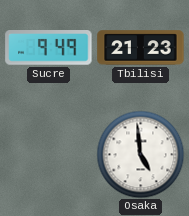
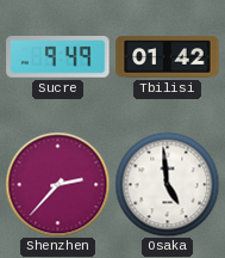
Tbilisi: 21:23 -> 01:42 (168, 57)
Shenzhen: none -> 2:37 (57, 184)
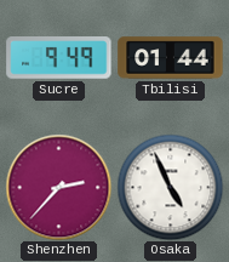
Tbilisi: 01:42 -> 01:44 (171, 58)
Osaka: 4:59 -> 4:56 (170, 187)
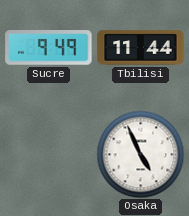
Tbilisi: 01:44 -> 11:44 (141, 48)
Shenzhen: 2:37 -> none (58, 187)
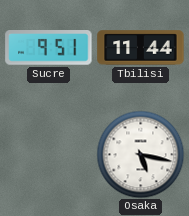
Sucre: 9:49 -> 9:51 (49, 48)
Osaka: 4:56 -> 5:17 (140, 154)
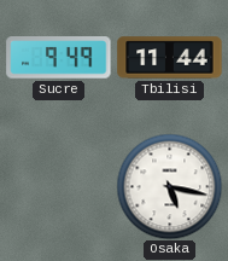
Sucre: 9:51 -> 9:49 (59, 58)
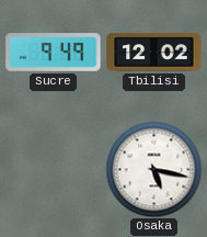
Tbilisi: 11:44 -> 12:02 (154, 53)
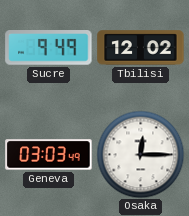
Geneva: none -> 03:03 (49, 155)
Osaka: 5:17 -> 12:15 (140, 154)
